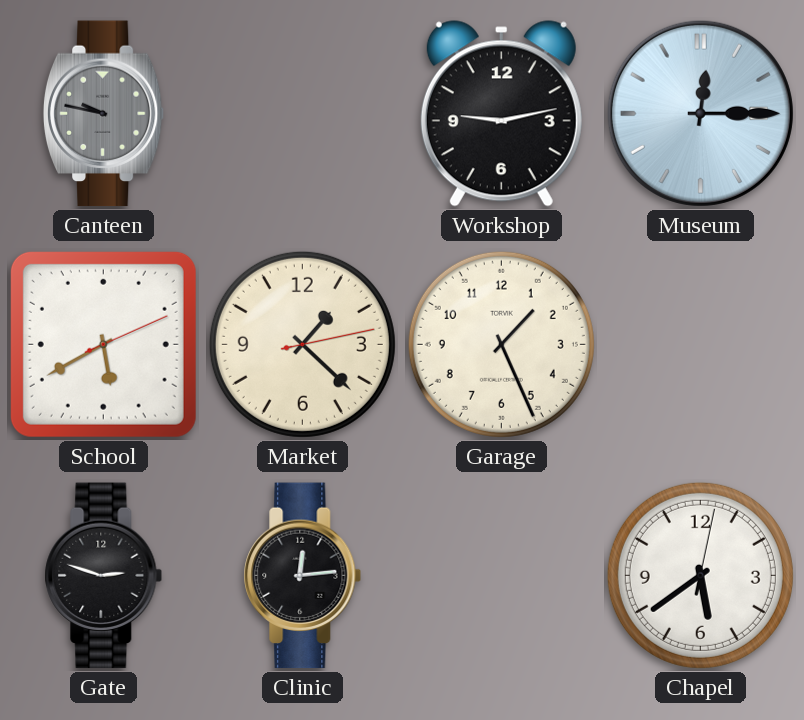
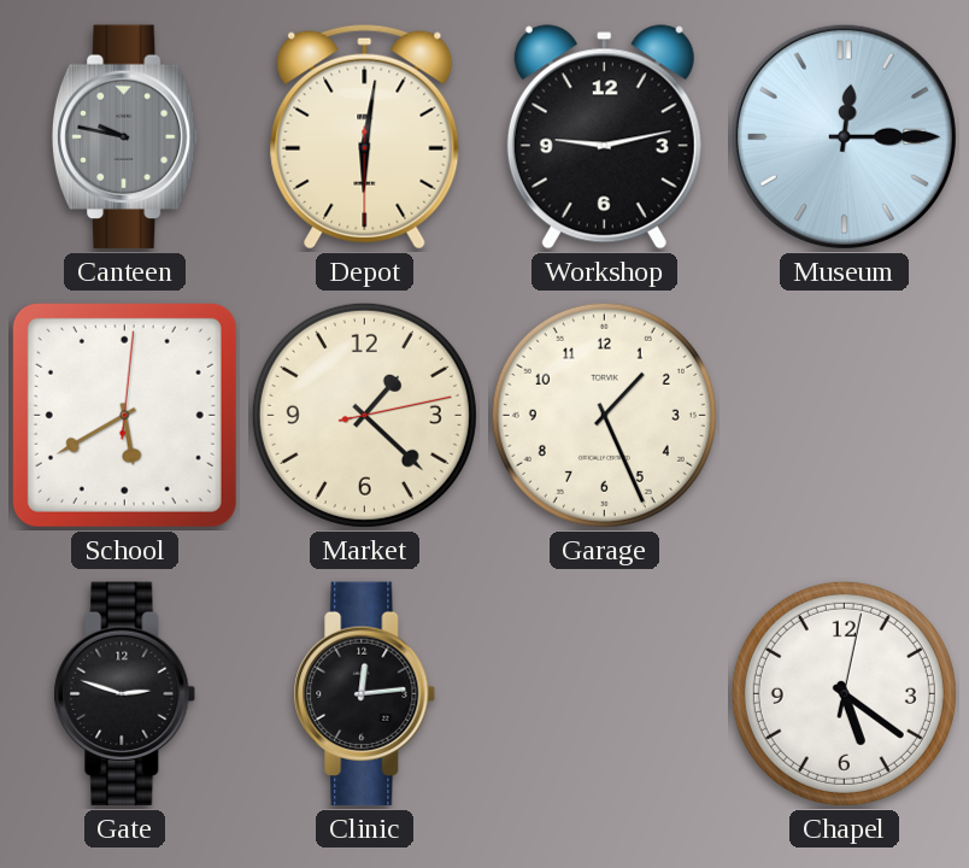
Depot: none -> 6:01 (365, 136)
School: 5:40:11 -> 5:40:01 (124, 415)
Chapel: 5:39 -> 5:21 (844, 693)
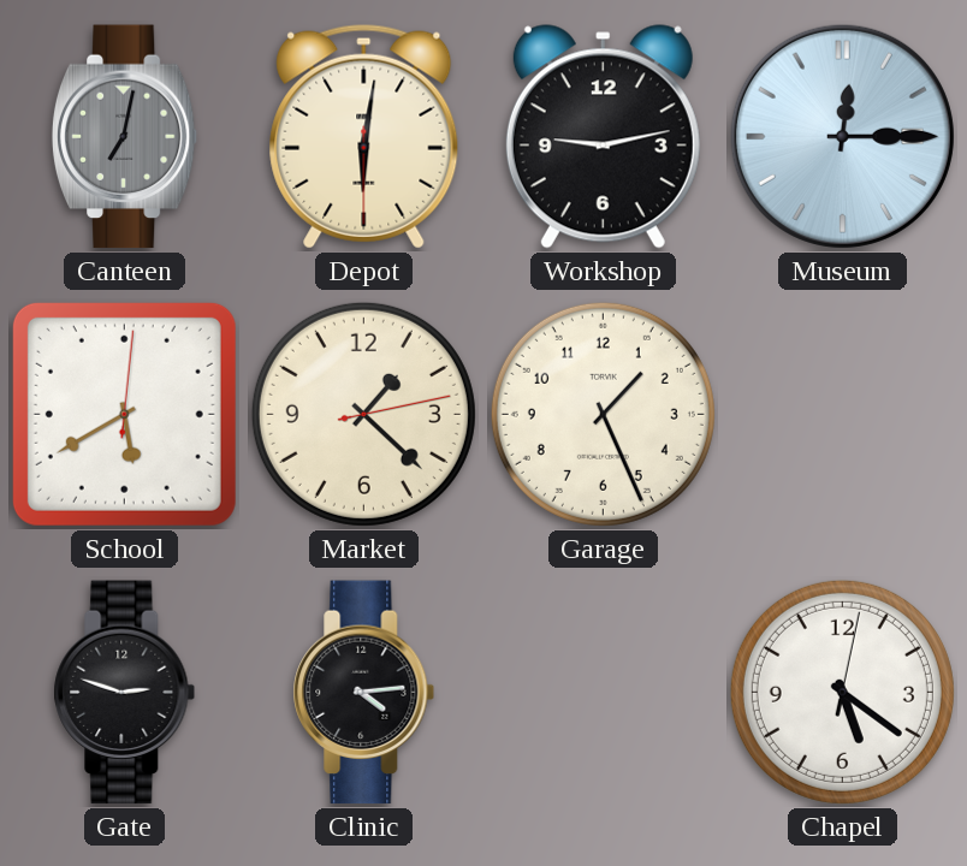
Canteen: 9:47 -> 7:02 (125, 137)
Clinic: 12:14 -> 4:14 (364, 693)
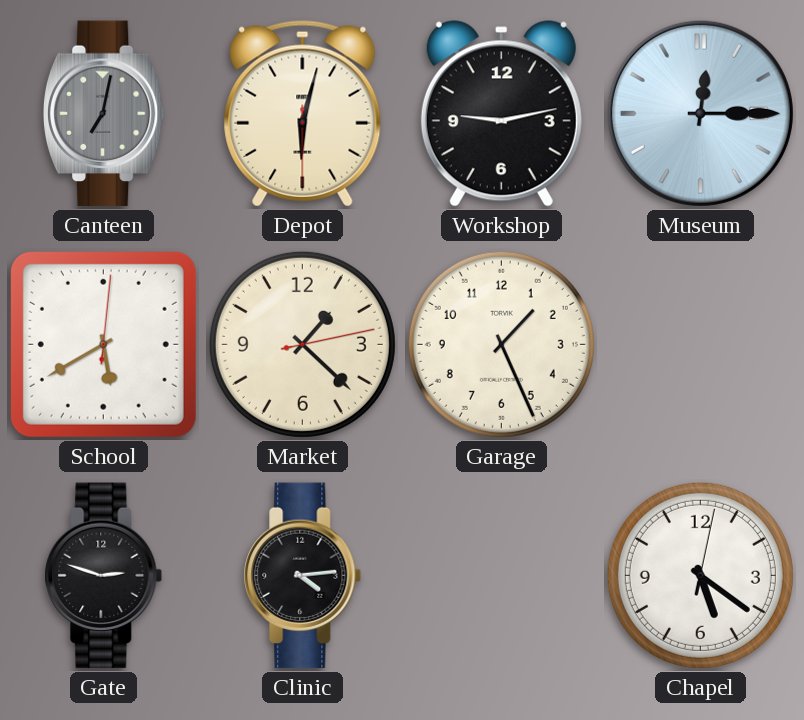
Depot: 6:01 -> 6:02 (303, 113)
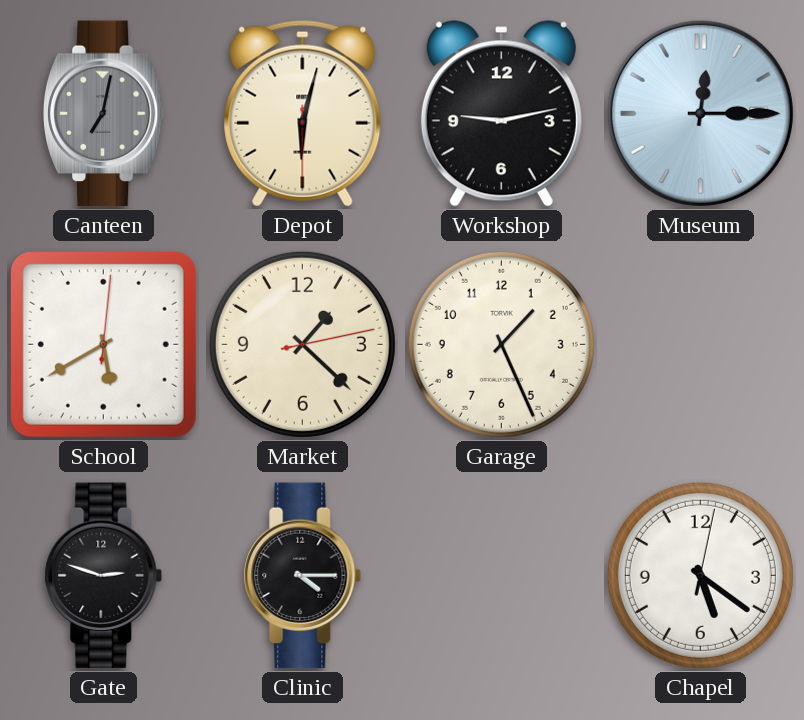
Clinic: 4:14 -> 4:15 (303, 576)
